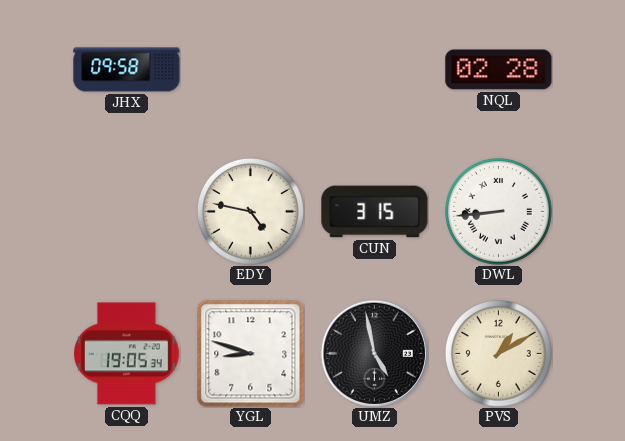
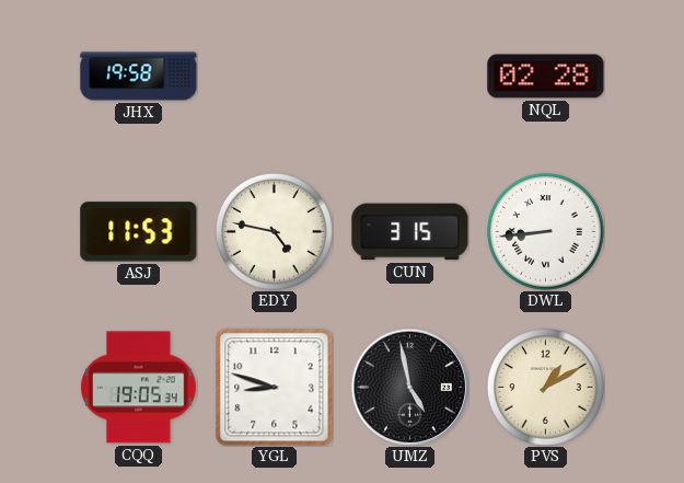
JHX: 09:58 -> 19:58 (139, 77)
ASJ: none -> 11:53 (139, 232)
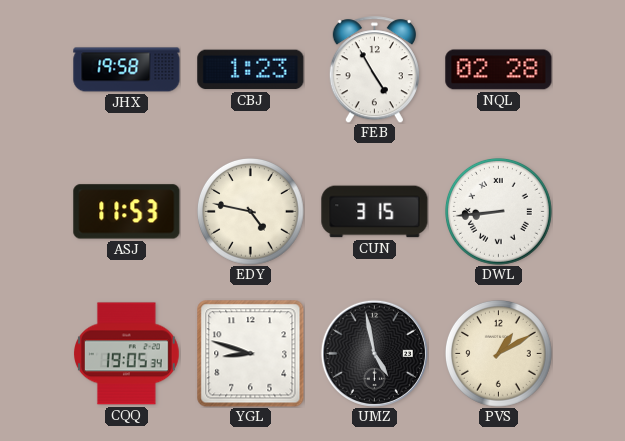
CBJ: none -> 1:23 (251, 70)
FEB: none -> 4:55 (374, 70)
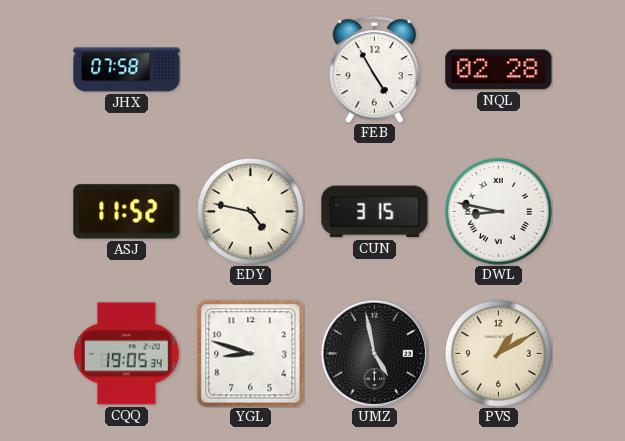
JHX: 19:58 -> 07:58 (127, 70)
CBJ: 1:23 -> none (251, 70)
ASJ: 11:53 -> 11:52 (127, 212)
DWL: 8:44 -> 8:47 (499, 212)
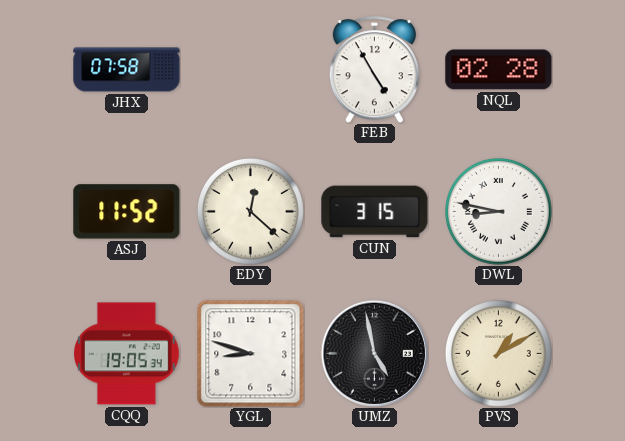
EDY: 4:47 -> 12:22 (251, 212)
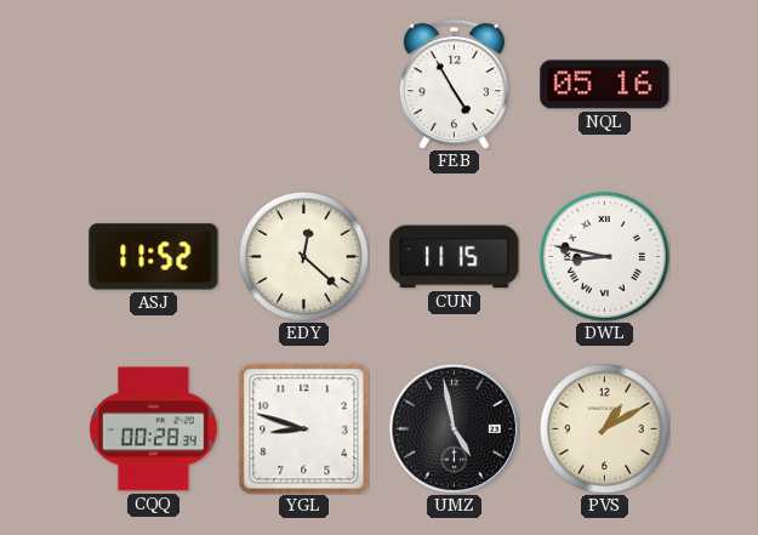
JHX: 07:58 -> none (127, 70)
NQL: 02:28 -> 05:16 (605, 85)
CUN: 3:15 -> 11:15 (455, 257)
CQQ: 19:05 -> 00:28 (154, 429)
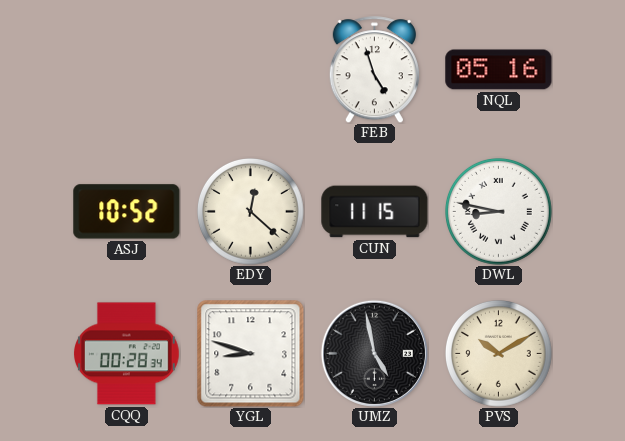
FEB: 4:55 -> 4:57 (374, 70)
ASJ: 11:52 -> 10:52 (127, 212)
PVS: 1:10 -> 10:10 (499, 354)
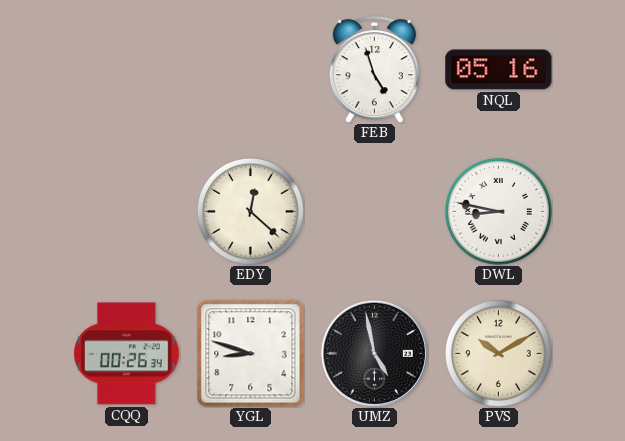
ASJ: 10:52 -> none (127, 212)
CUN: 11:15 -> none (375, 212)
CQQ: 00:28 -> 00:26 (127, 354)
